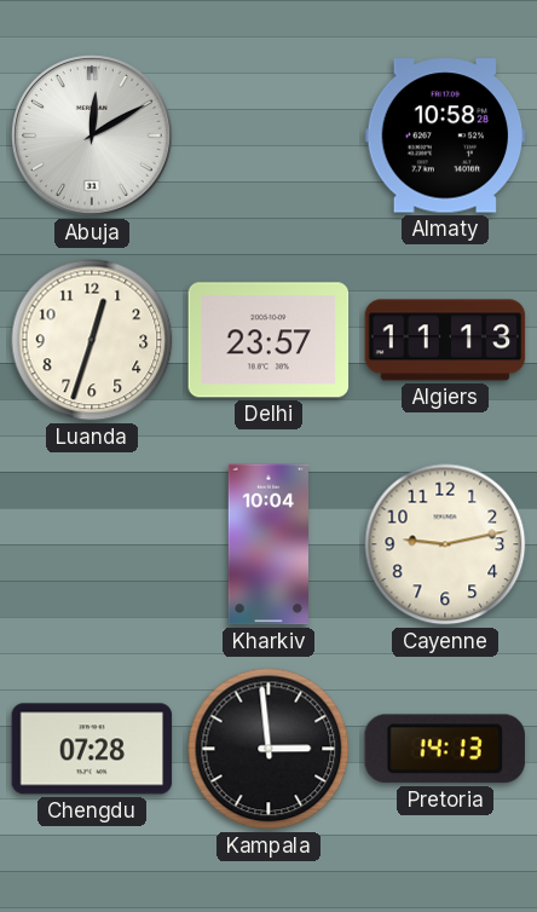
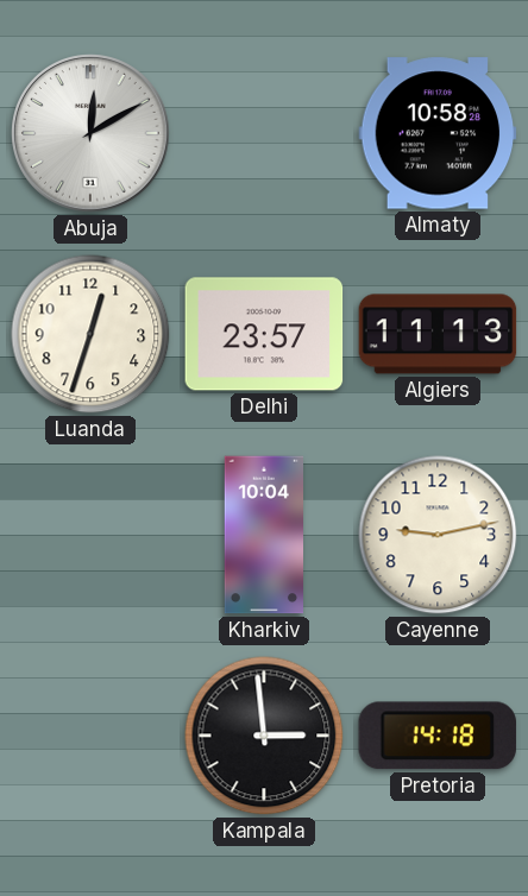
Chengdu: 07:28 -> none (92, 749)
Pretoria: 14:13 -> 14:18 (436, 736)
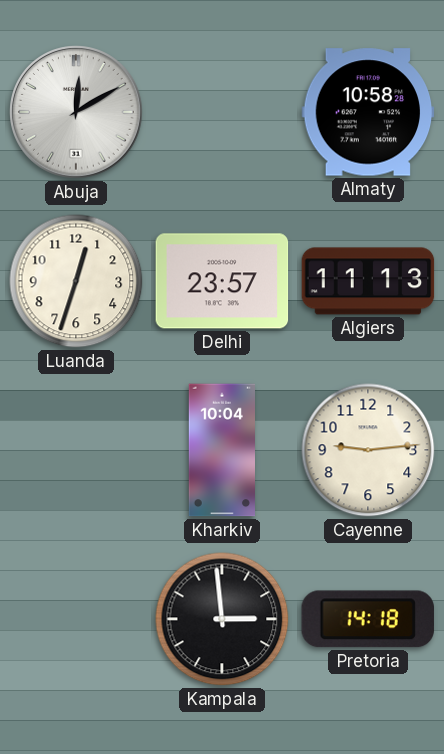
Cayenne: 9:13 -> 9:14 (368, 450)
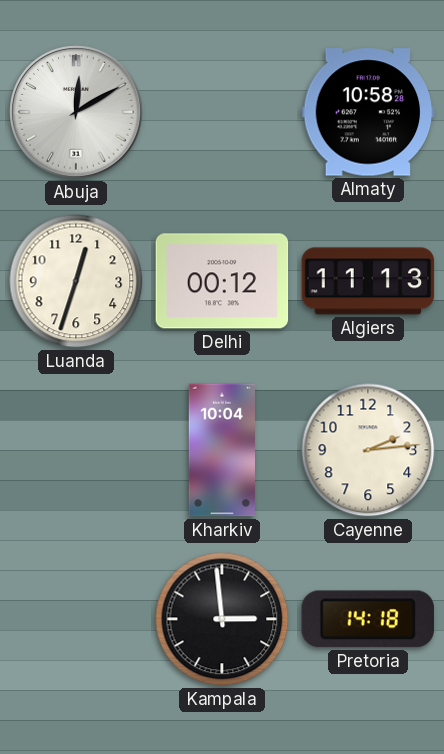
Delhi: 23:57 -> 00:12 (222, 281)
Cayenne: 9:14 -> 2:14 (368, 450)
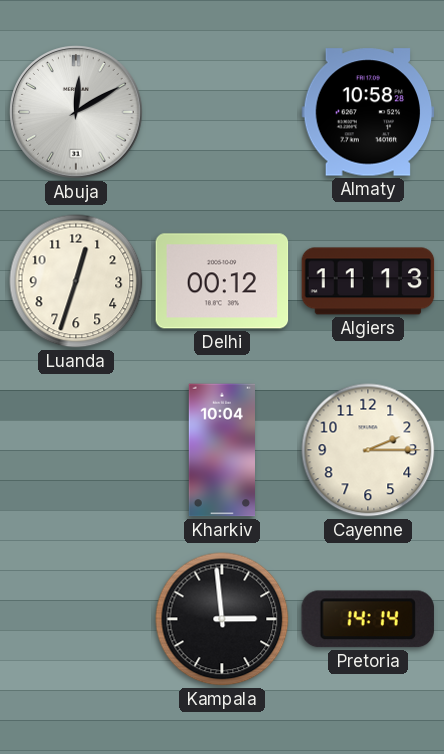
Cayenne: 2:14 -> 2:15 (368, 450)
Pretoria: 14:18 -> 14:14 (367, 619)
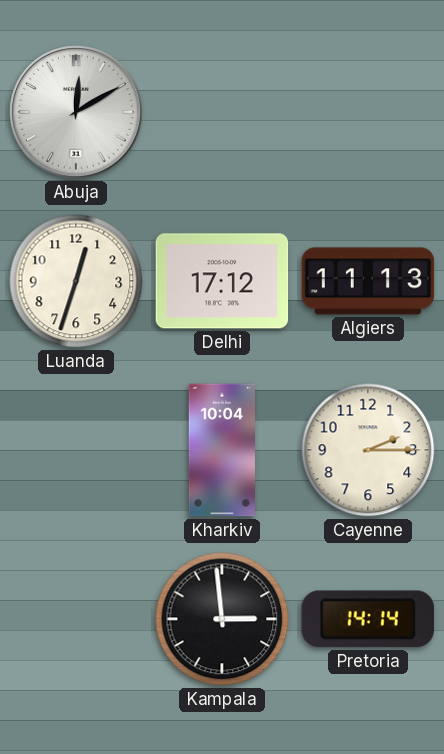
Almaty: 10:58 -> none (368, 112)
Delhi: 00:12 -> 17:12 (222, 281)
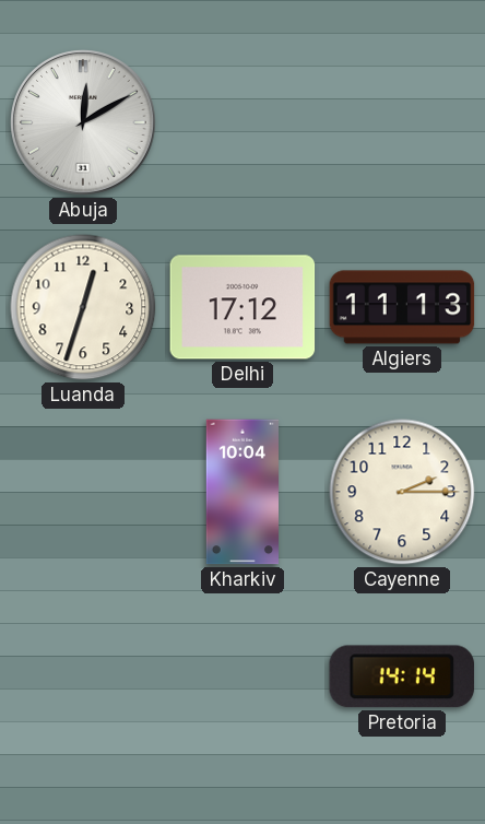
Kampala: 2:59 -> none (222, 619)
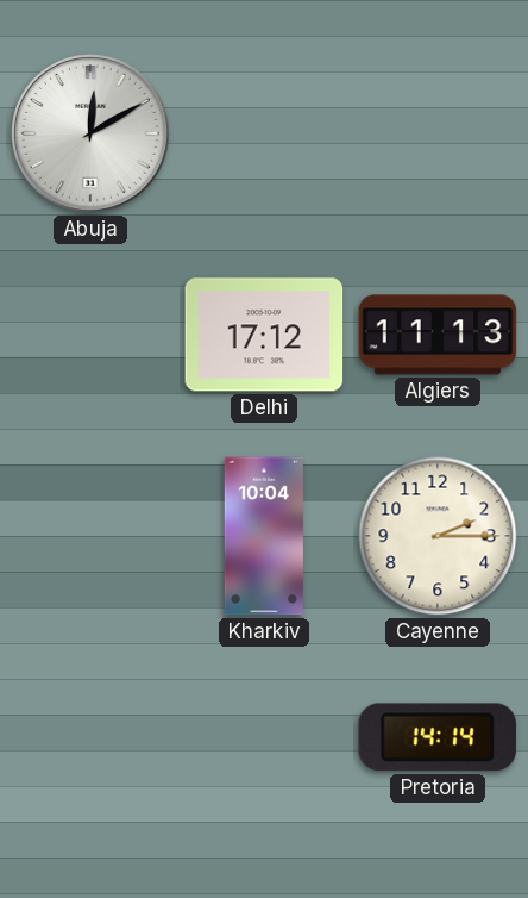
Luanda: 12:33 -> none (83, 307)
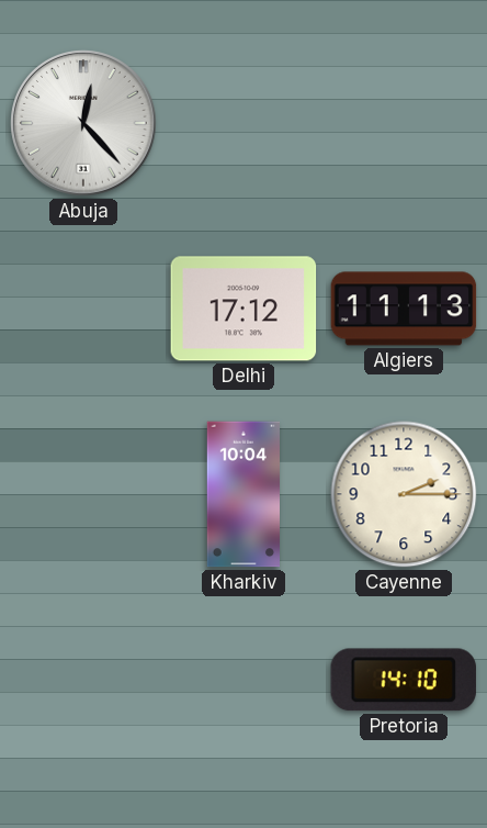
Abuja: 12:10 -> 12:23 (83, 123)
Pretoria: 14:14 -> 14:10 (403, 680)
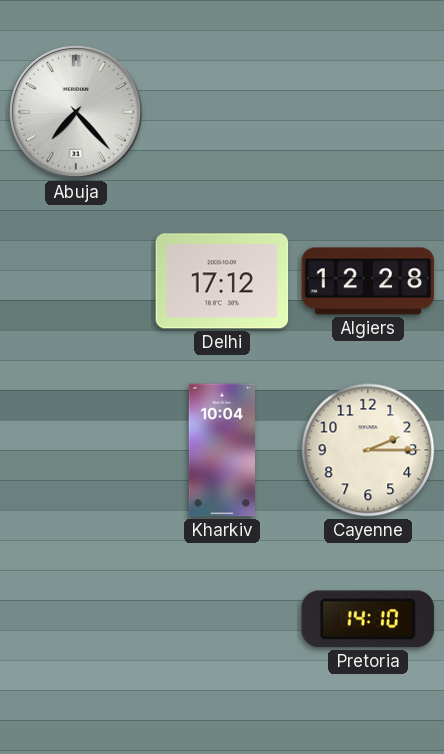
Abuja: 12:23 -> 7:23 (76, 112)
Algiers: 11:13 -> 12:28 (368, 281)
